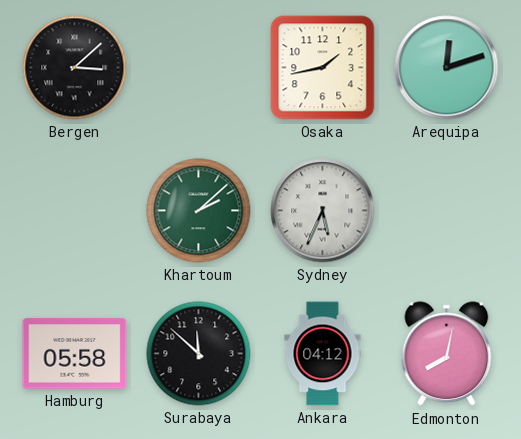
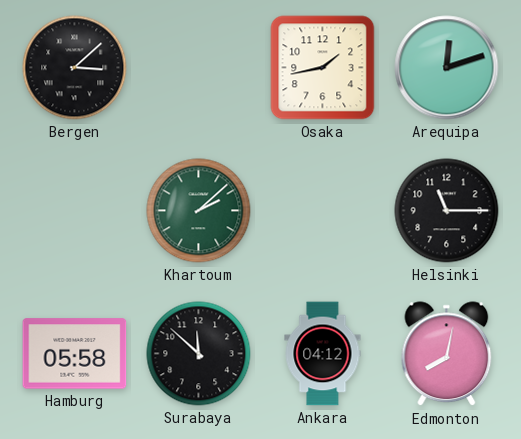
Sydney: 5:34 -> none (323, 211)
Helsinki: none -> 11:15 (447, 211)
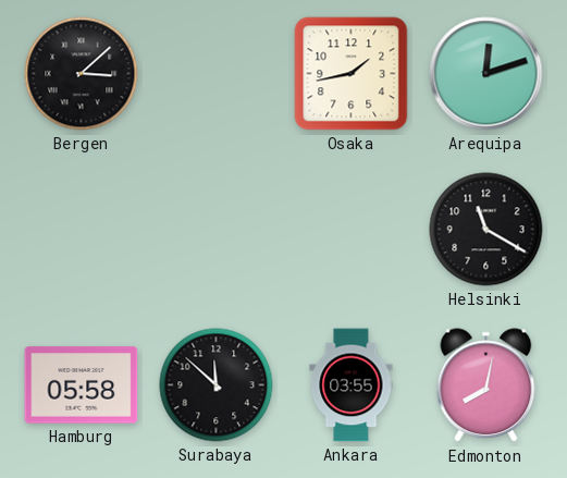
Khartoum: 2:08 -> none (199, 211)
Helsinki: 11:15 -> 11:20 (486, 230)
Ankara: 04:12 -> 03:55 (352, 385)
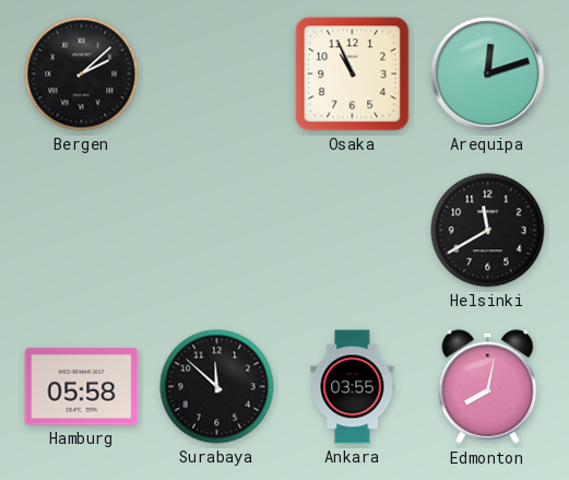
Bergen: 3:08 -> 2:08 (82, 74)
Osaka: 1:43 -> 10:56 (353, 74)
Helsinki: 11:20 -> 11:40 (488, 231)
